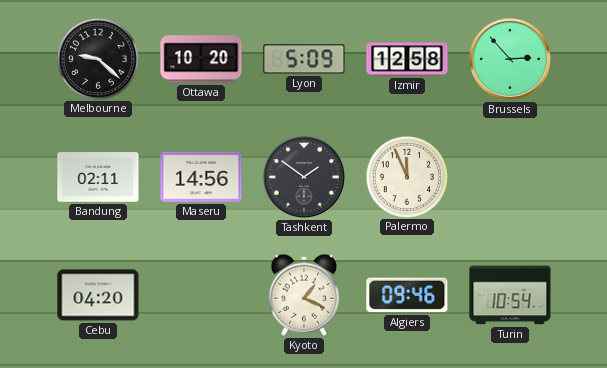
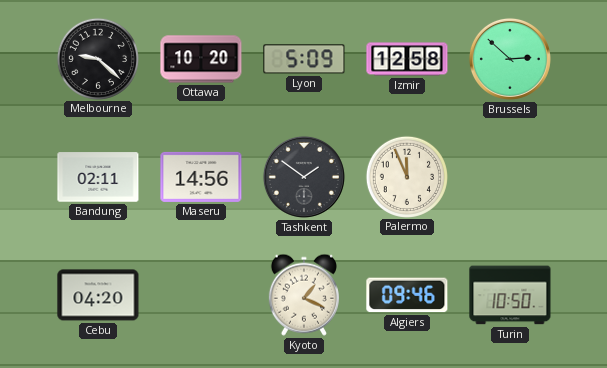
Brussels: 2:53 -> 2:52 (510, 59)
Turin: 10:54 -> 10:50 (510, 295)
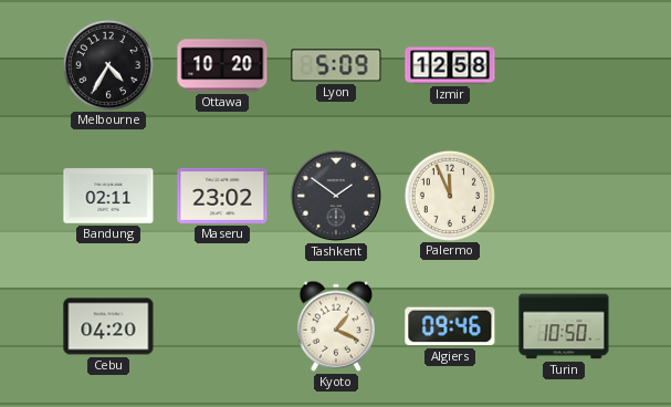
Melbourne: 9:22 -> 4:35 (107, 64)
Brussels: 2:52 -> none (510, 59)
Maseru: 14:56 -> 23:02 (222, 196)
